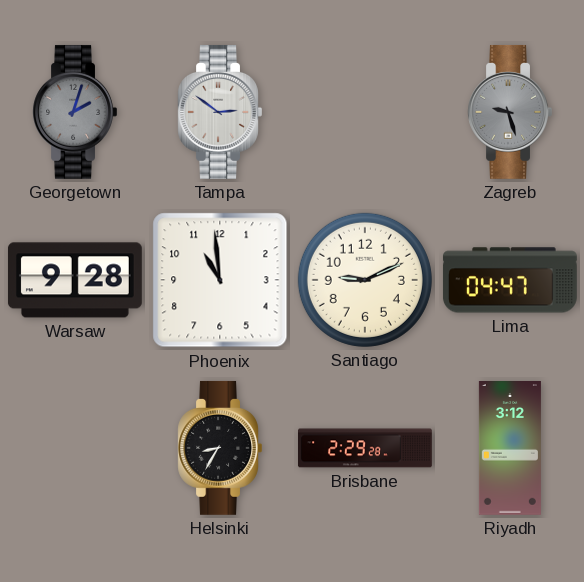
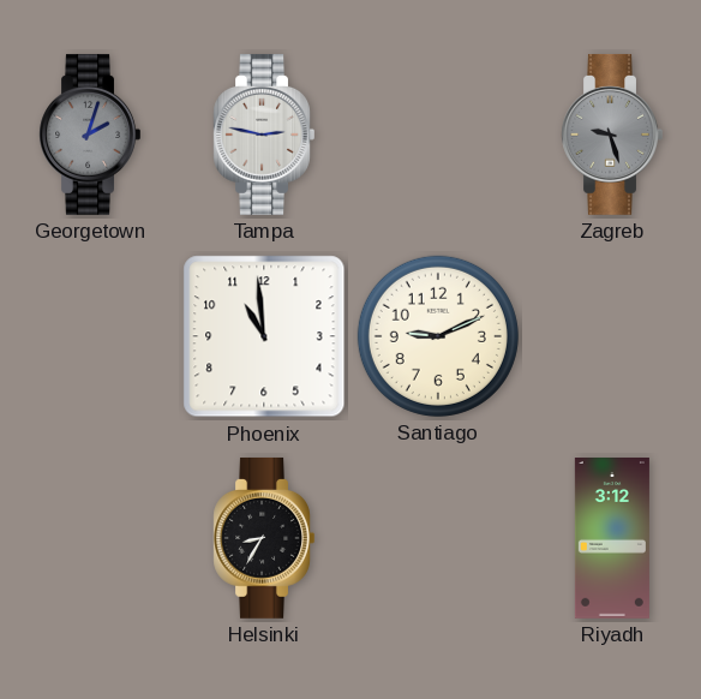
Tampa: 2:51 -> 2:47 (264, 135)
Warsaw: 9:28 -> none (75, 280)
Lima: 04:47 -> none (510, 280)
Brisbane: 2:29 -> none (366, 448)
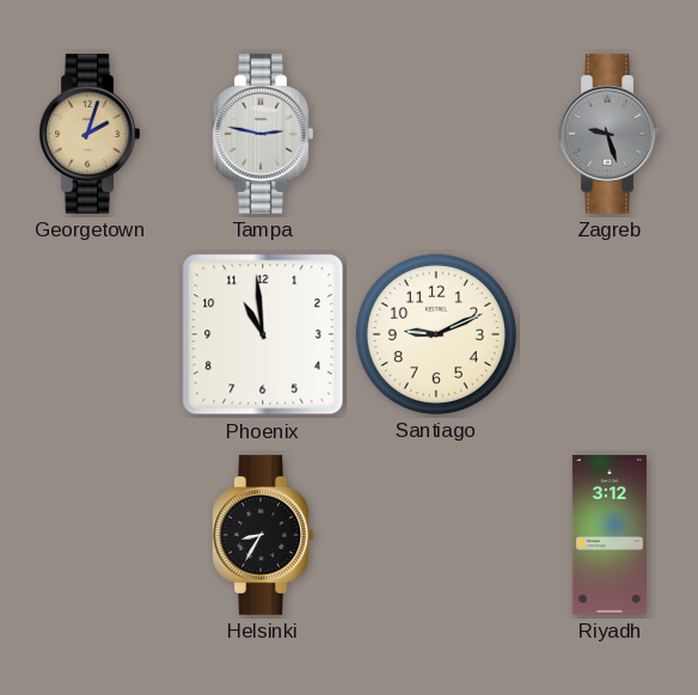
Georgetown dial: grey -> champagne (90, 134)
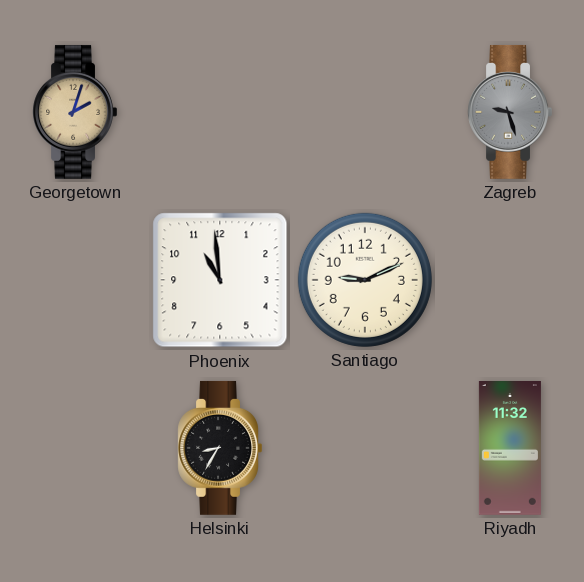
Tampa: 2:47 -> none (263, 134)
Riyadh: 3:12 -> 11:32 (510, 449)
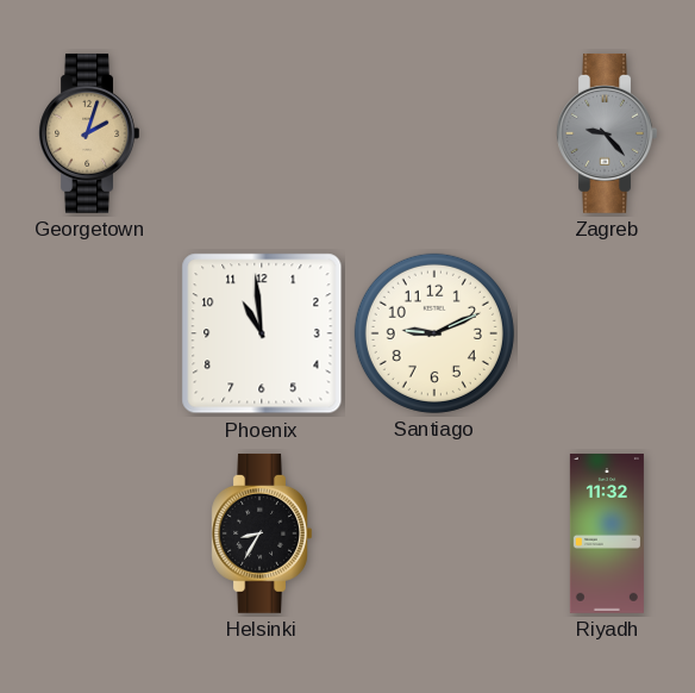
Zagreb: 9:27 -> 9:23 (607, 133)
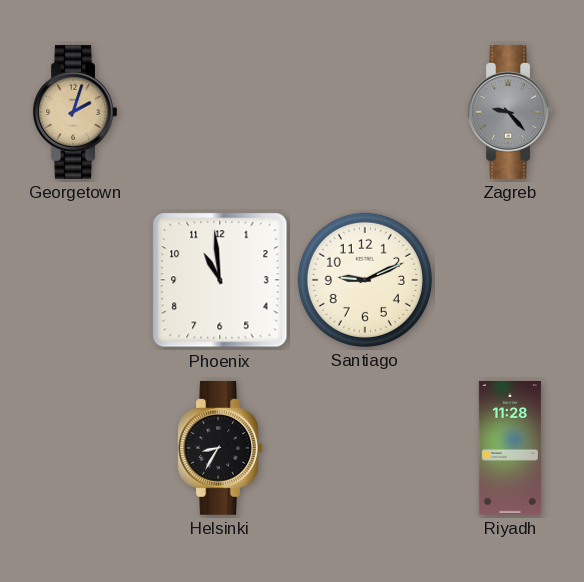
Riyadh: 11:32 -> 11:28 (510, 449)
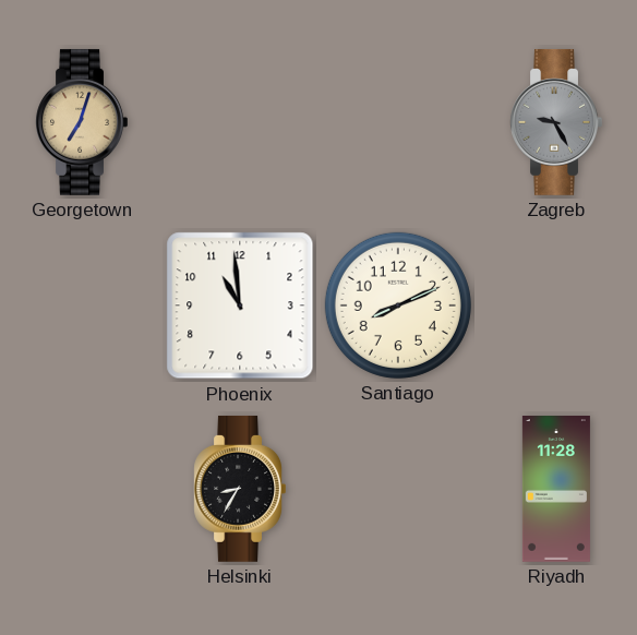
Georgetown: 2:03 -> 7:03 (82, 122)
Zagreb: 9:23 -> 9:25 (556, 122)
Santiago: 9:11 -> 8:11 (398, 305)
